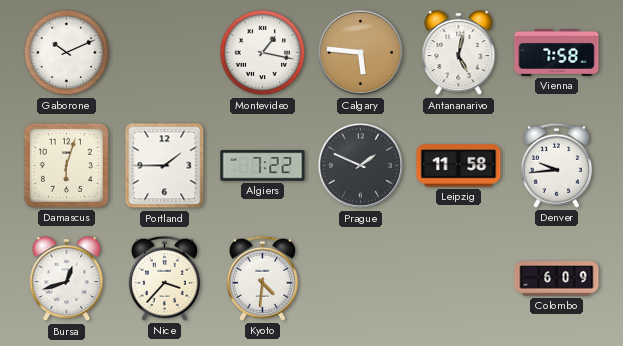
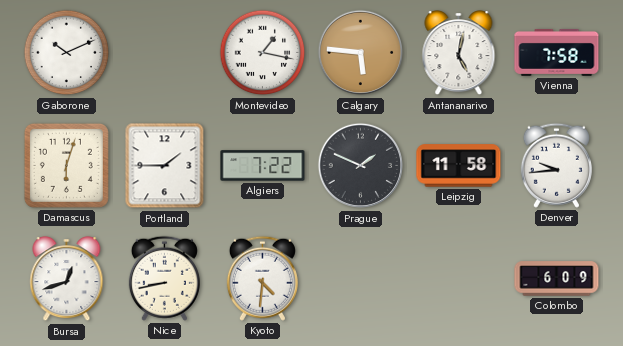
Nice: 3:37 -> 8:43 (164, 278)
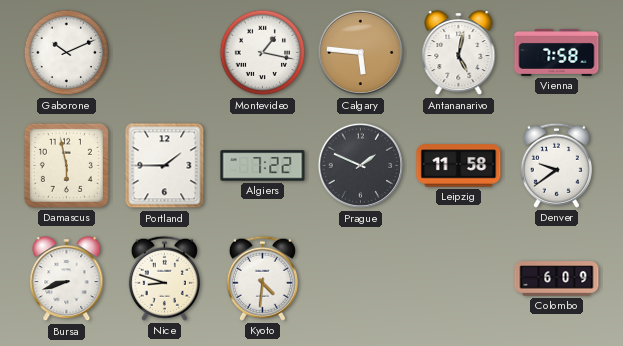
Damascus: 6:03 -> 5:58 (66, 165)
Denver: 9:44 -> 9:39 (556, 165)
Bursa: 12:42 -> 8:42 (67, 280)
Nice: 8:43 -> 8:48 (164, 278)
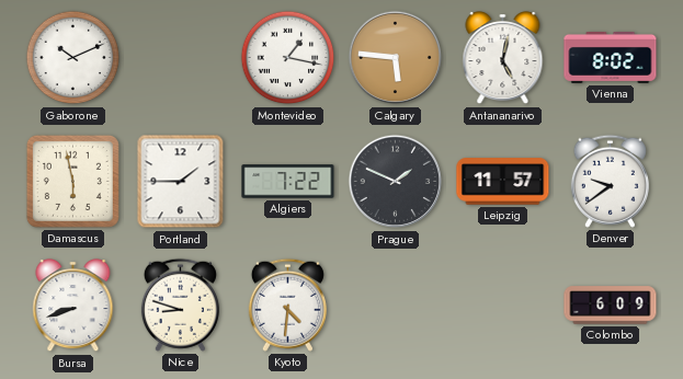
Vienna: 7:58 -> 8:02 (611, 57)
Leipzig: 11:58 -> 11:57 (503, 182)
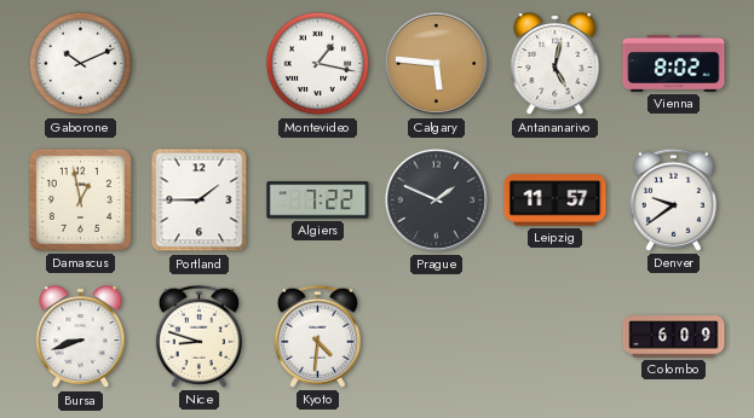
Damascus: 5:58 -> 12:58 (80, 199)
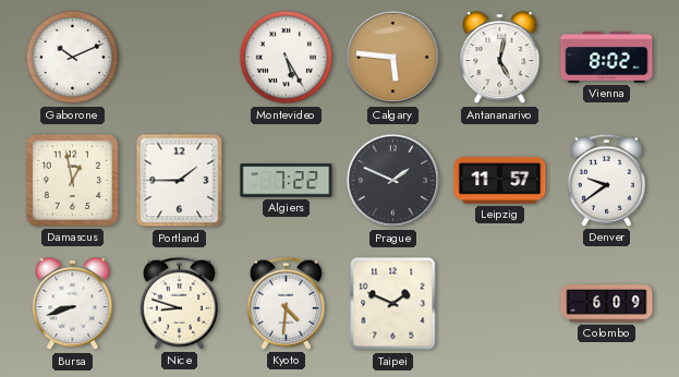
Montevideo: 1:17 -> 5:25 (287, 58)
Taipei: none -> 1:49 (393, 304)
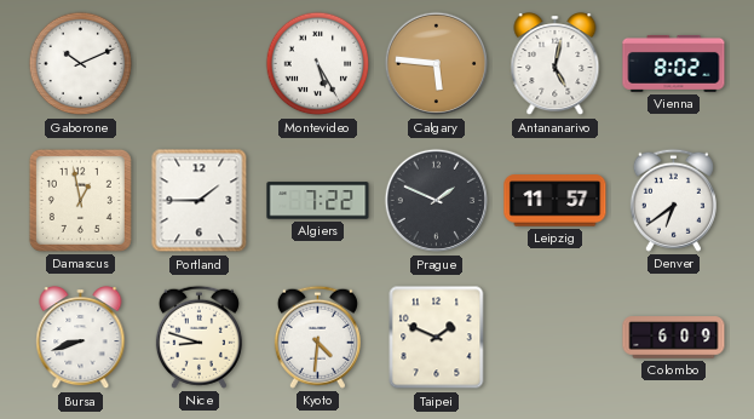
Denver: 9:39 -> 6:39 (673, 200)
